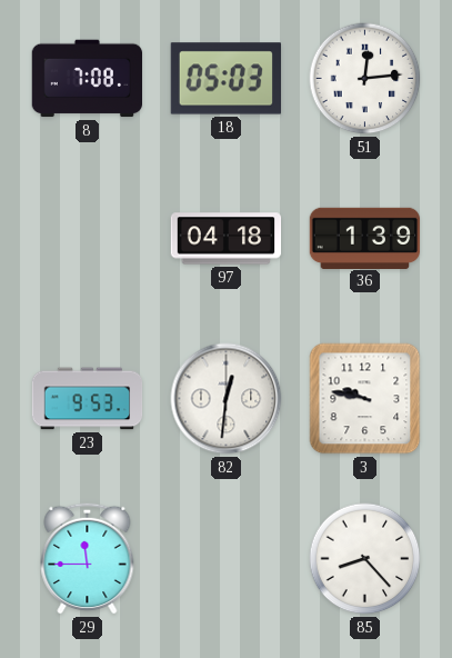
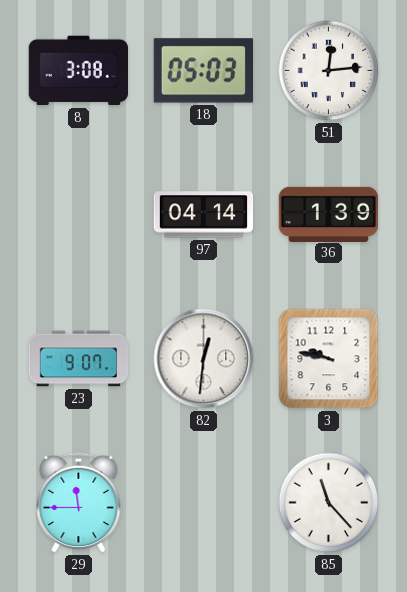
8: 7:08 -> 3:08 (78, 71)
97: 04:18 -> 04:14 (204, 215)
23: 9:53 -> 9:07 (79, 359)
85: 8:23 -> 11:23 (329, 503)
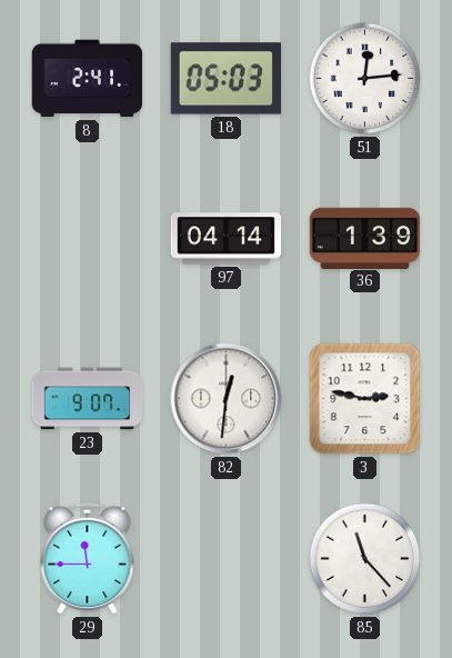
8: 3:08 -> 2:41 (87, 79)
3: 9:47 -> 2:47 (365, 399)
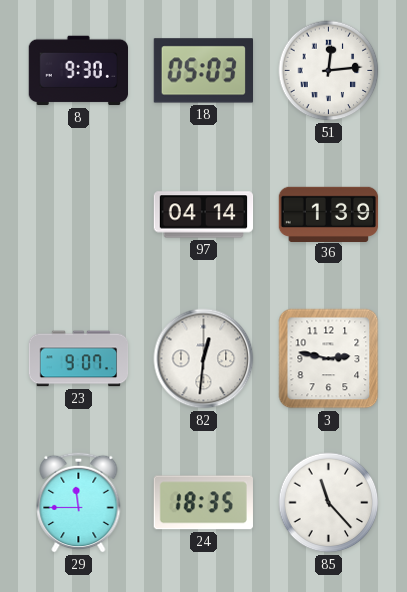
8: 2:41 -> 9:30 (78, 71)
24: none -> 18:35 (203, 503)
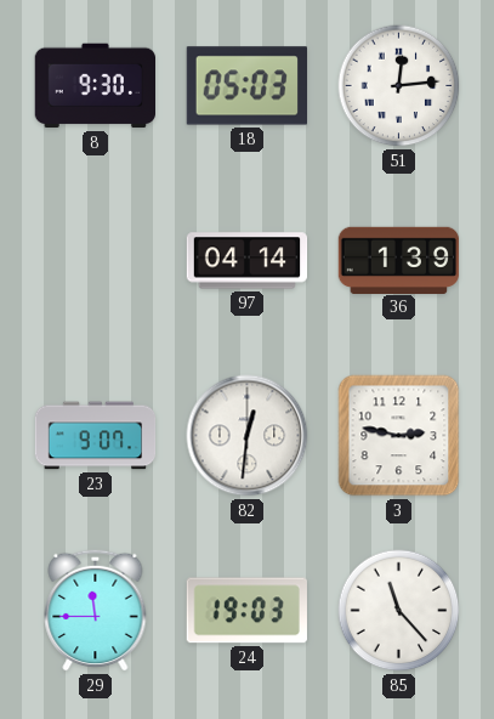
24: 18:35 -> 19:03 (246, 611)
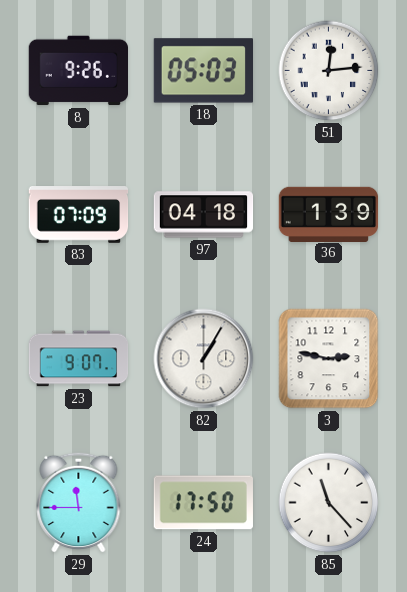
8: 9:30 -> 9:26 (78, 71)
83: none -> 07:09 (79, 215)
97: 04:14 -> 04:18 (204, 215)
82: 12:31 -> 1:05 (204, 359)
24: 19:03 -> 17:50 (203, 503)
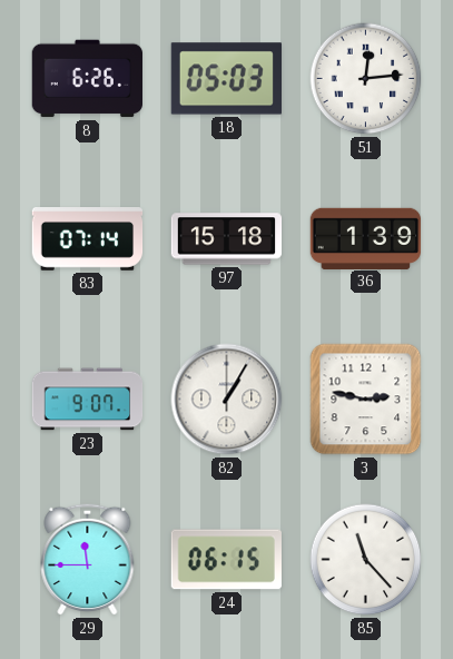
8: 9:26 -> 6:26 (87, 79)
83: 07:09 -> 07:14 (88, 239)
97: 04:18 -> 15:18 (227, 239)
24: 17:50 -> 06:15 (226, 560)
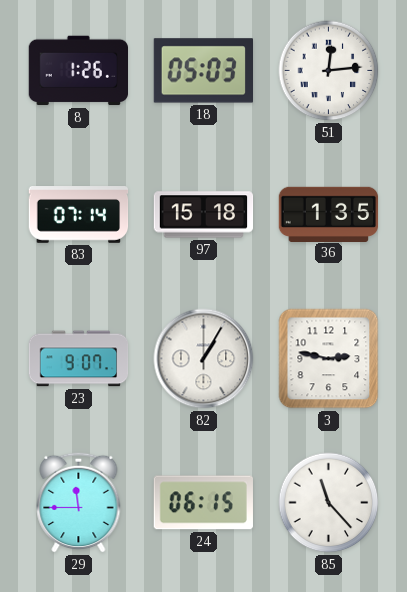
8: 6:26 -> 1:26 (78, 71)
36: 1:39 -> 1:35 (329, 214)
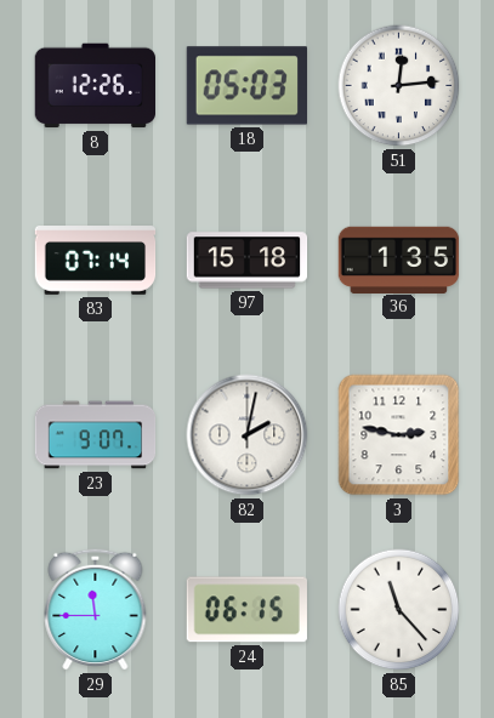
8: 1:26 -> 12:26 (95, 86)
82: 1:05 -> 2:02 (248, 435)
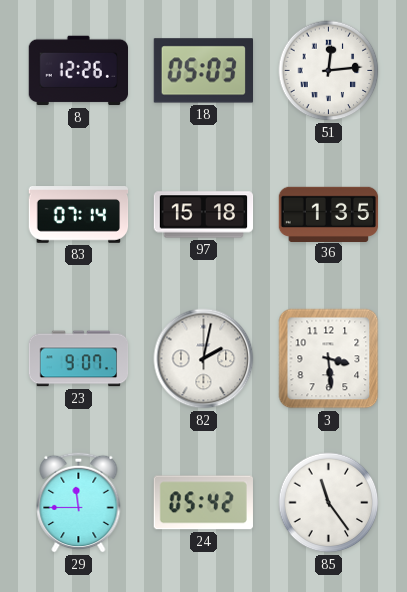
3: 2:47 -> 3:29 (329, 359)
24: 06:15 -> 05:42 (203, 503)
85: 11:23 -> 11:24 (329, 503)
